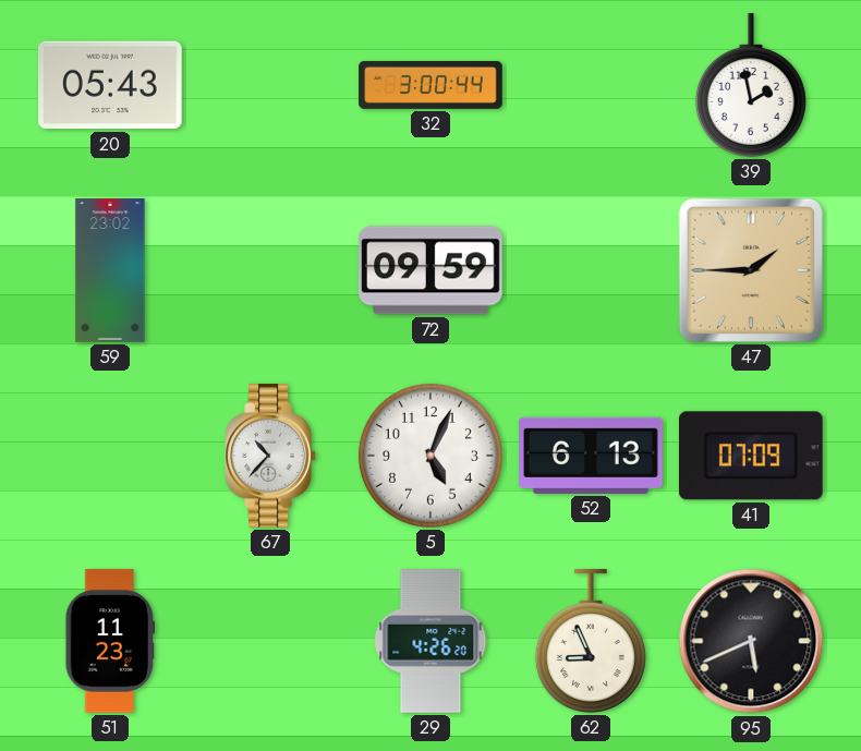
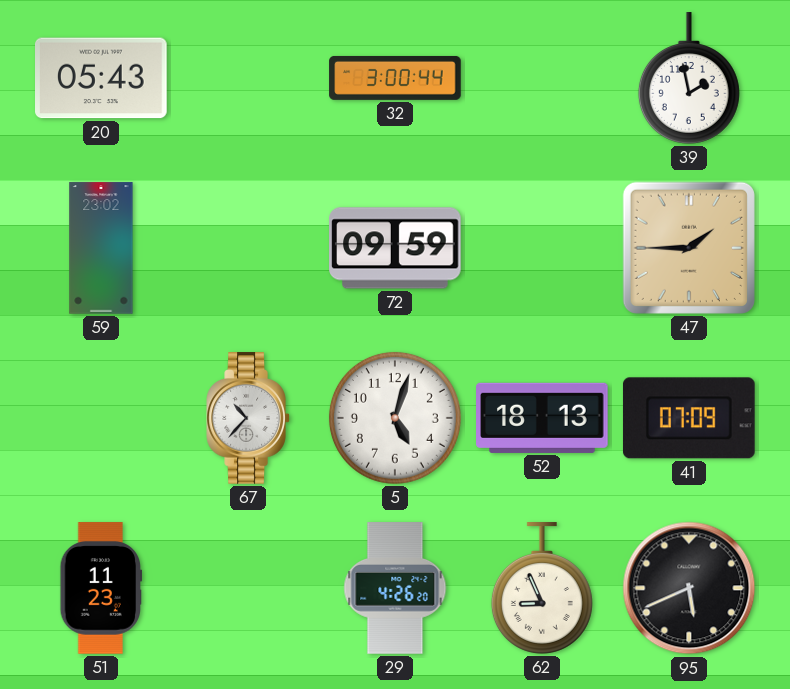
5: 5:04 -> 5:03 (395, 418)
52: 6:13 -> 18:13 (542, 418)
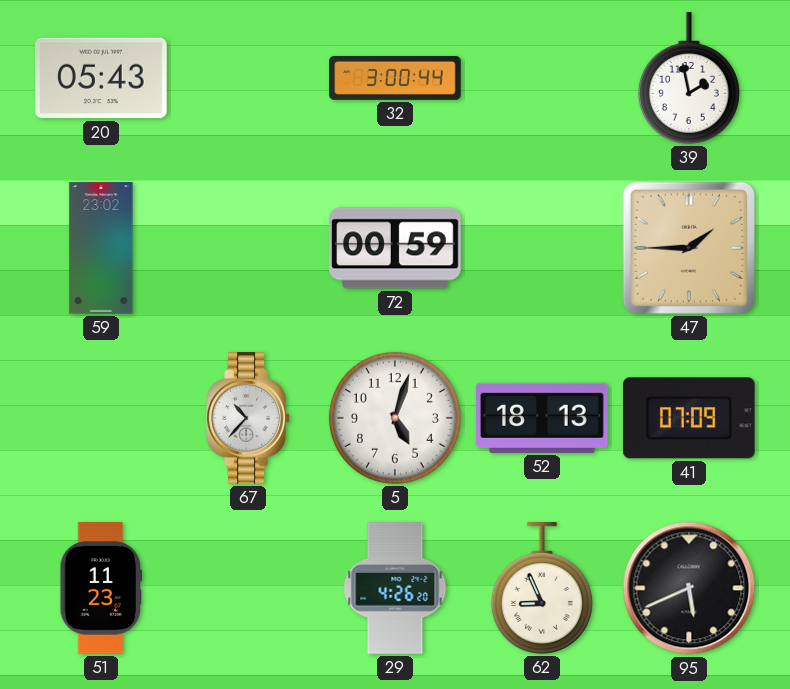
72: 09:59 -> 00:59 (395, 248)
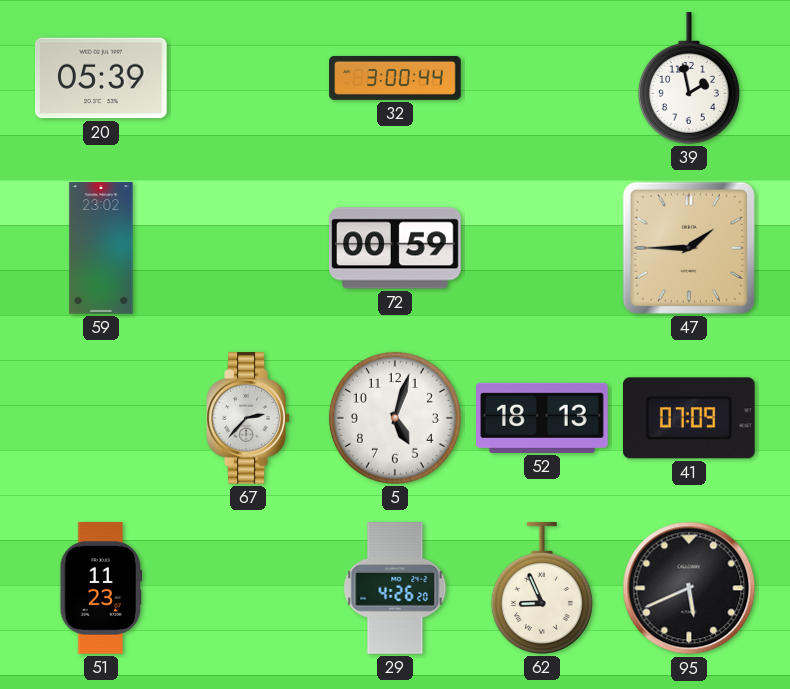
20: 05:43 -> 05:39 (102, 78)
67: 10:37 -> 2:37 (248, 418)
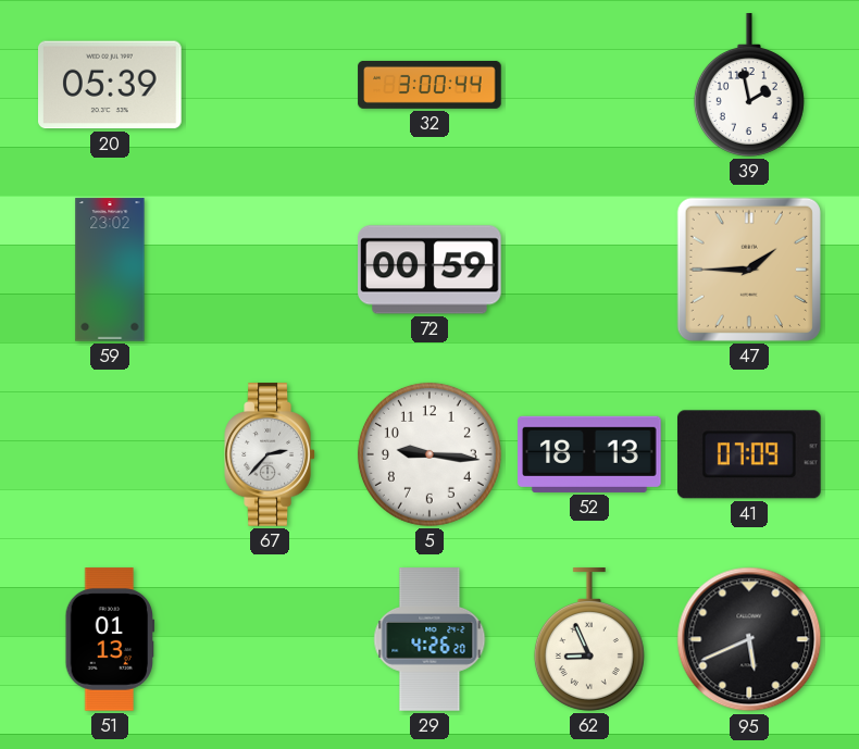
5: 5:03 -> 9:16 (429, 454)
51: 11:23 -> 01:13 (110, 639)
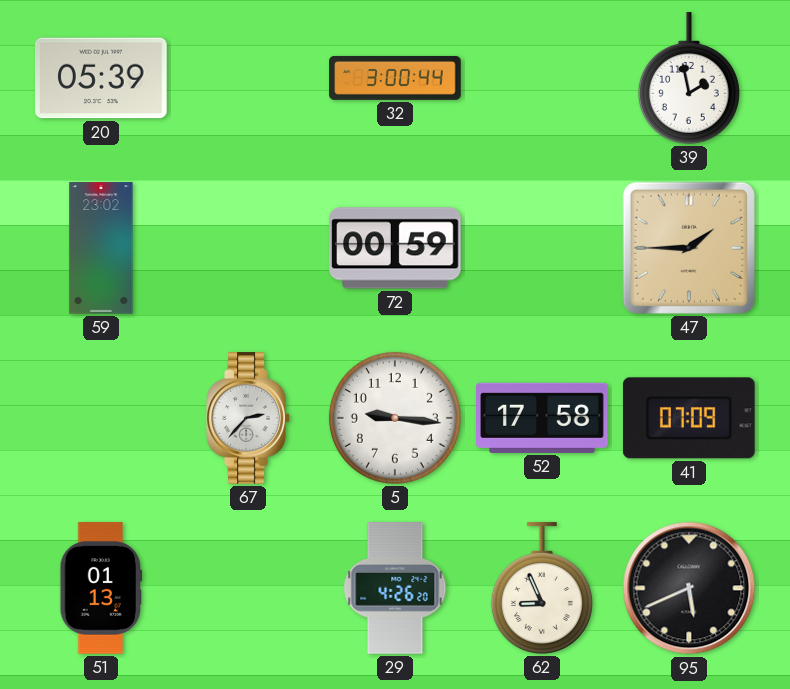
52: 18:13 -> 17:58 (542, 418)
